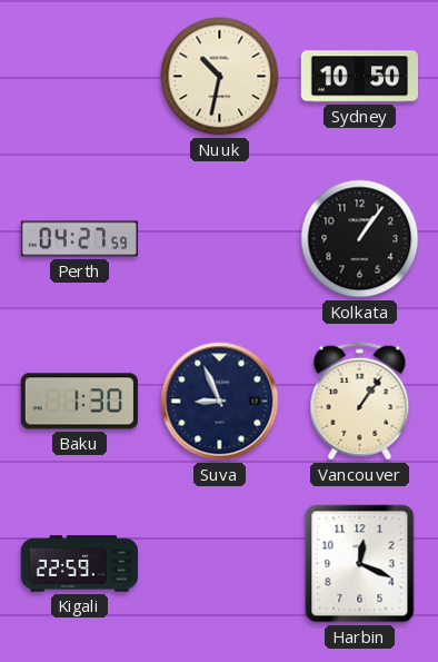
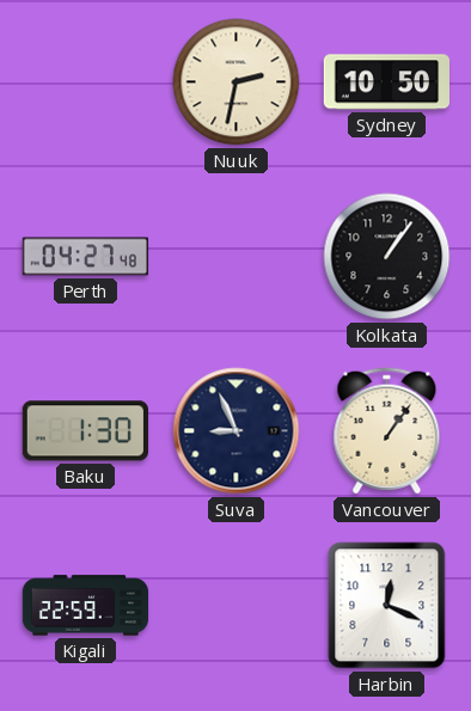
Nuuk: 10:32 -> 2:32 (237, 82)
Perth: 04:27:59 -> 04:27:48 (85, 257)
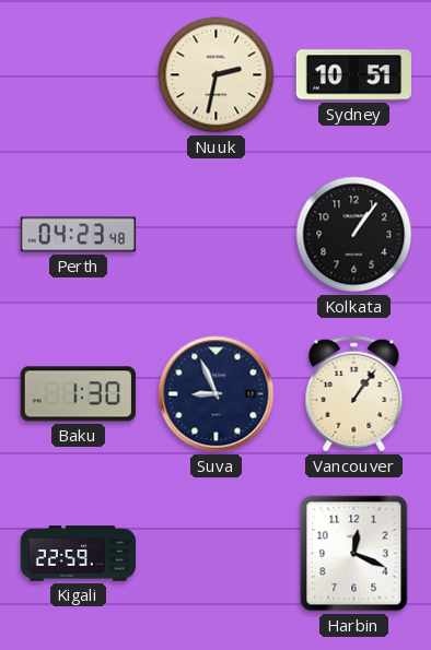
Sydney: 10:50 -> 10:51 (353, 75)
Perth: 04:27 -> 04:23 (78, 235)
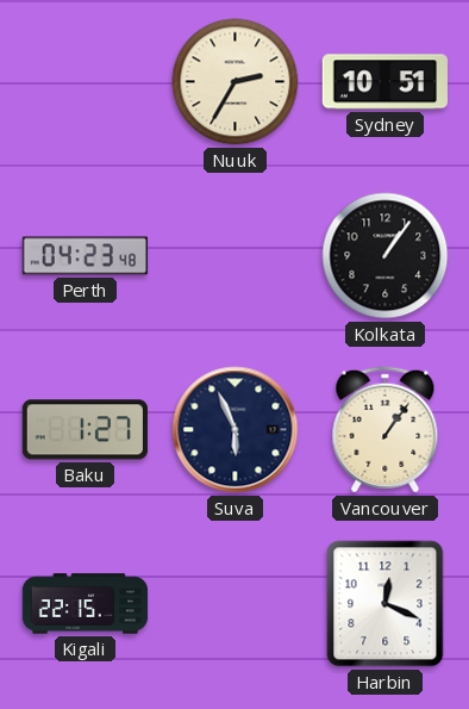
Nuuk: 2:32 -> 2:35 (236, 82)
Baku: 1:30 -> 1:27 (85, 430)
Suva: 8:56 -> 5:56 (236, 430)
Kigali: 22:59 -> 22:15 (86, 604)
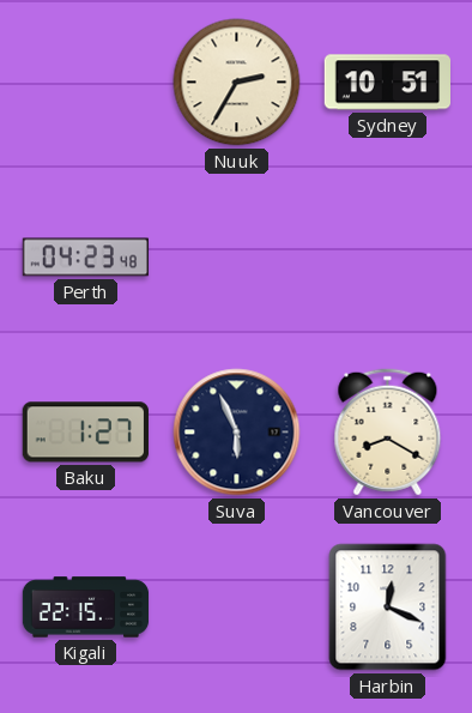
Kolkata: 1:06 -> none (386, 256)
Vancouver: 1:06 -> 8:20 (388, 433)
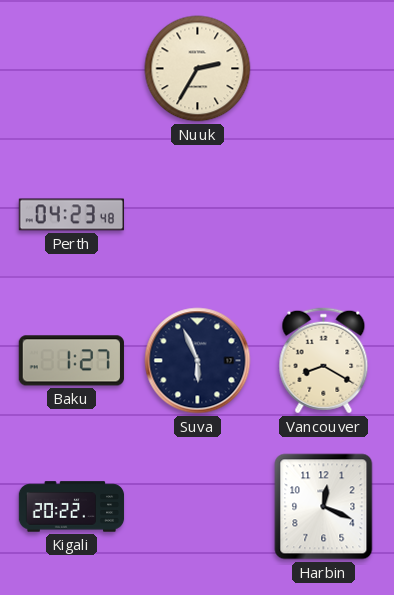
Sydney: 10:51 -> none (387, 83)
Kigali: 22:15 -> 20:22 (72, 507)
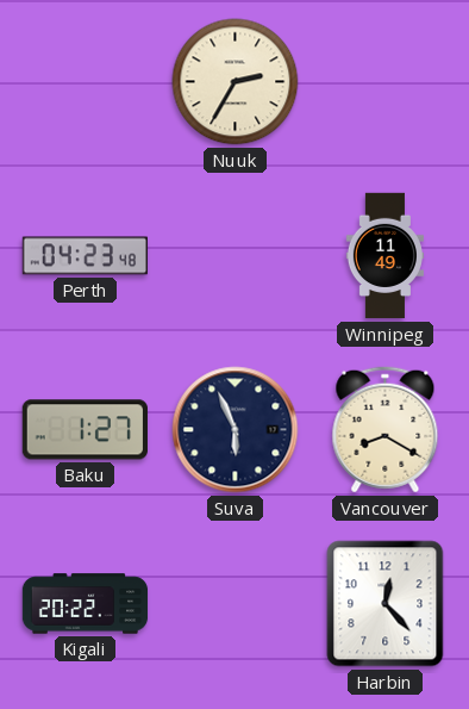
Winnipeg: none -> 11:49 (384, 256)
Harbin: 12:19 -> 12:23 (386, 604)
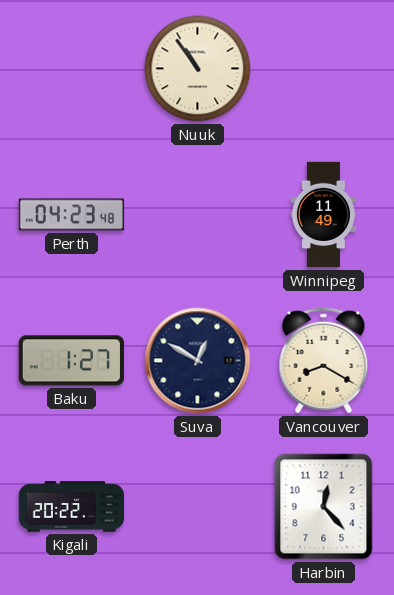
Nuuk: 2:35 -> 10:54 (198, 69)
Suva: 5:56 -> 12:50 (198, 361)
